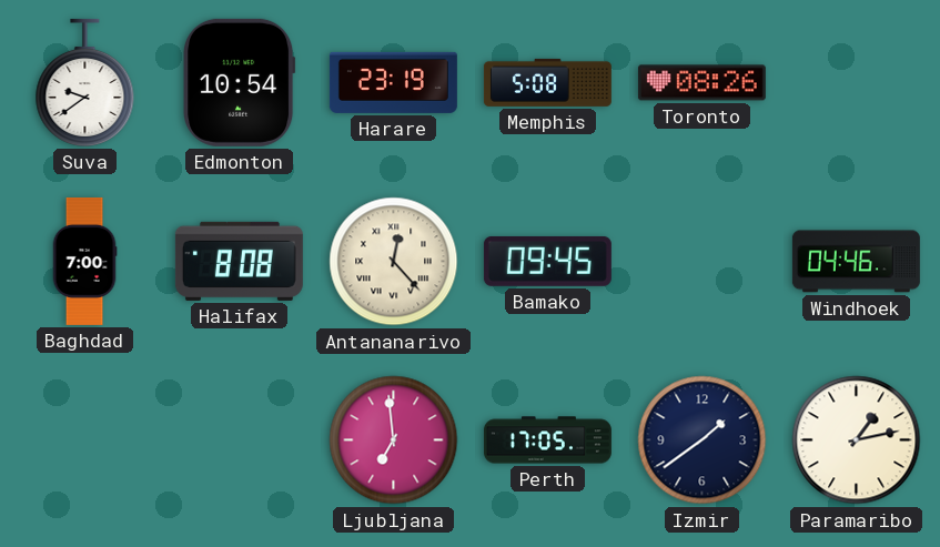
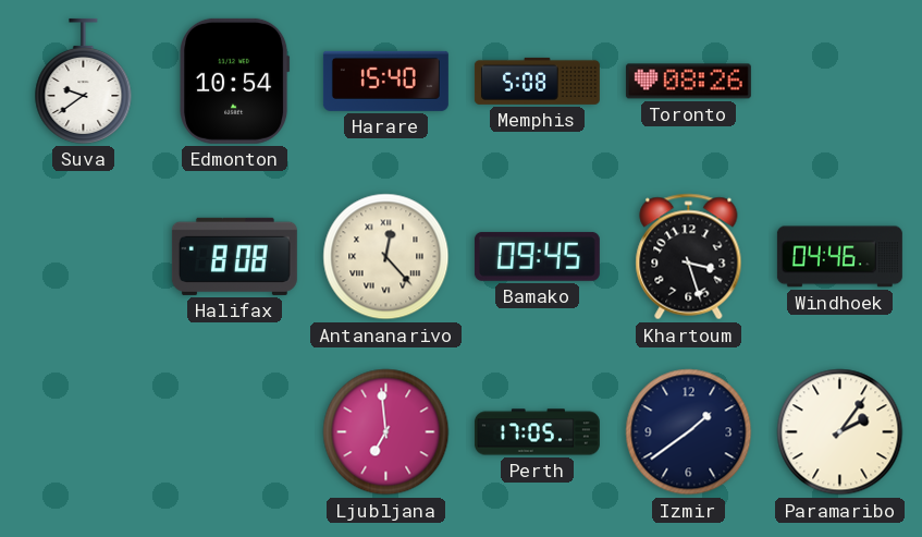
Harare: 23:19 -> 15:40 (385, 81)
Baghdad: 7:00 -> none (84, 261)
Khartoum: none -> 3:27 (689, 257)
Paramaribo: 1:13 -> 2:06 (840, 432)
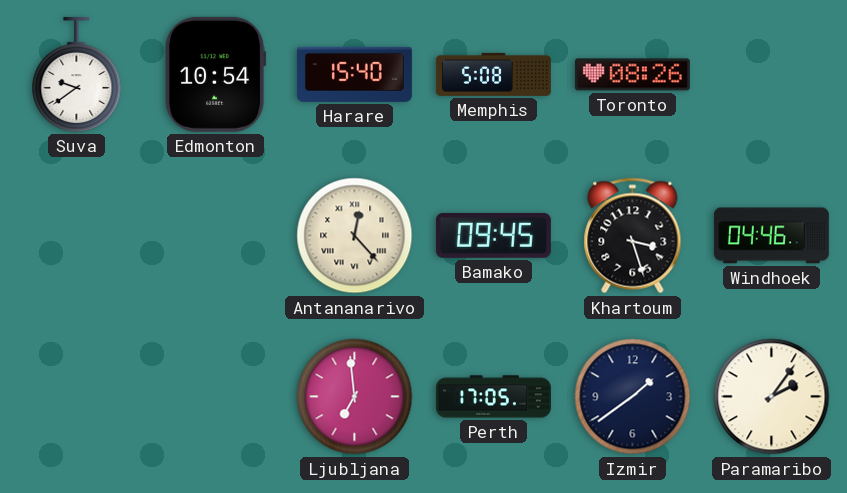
Halifax: 8:08 -> none (234, 256)
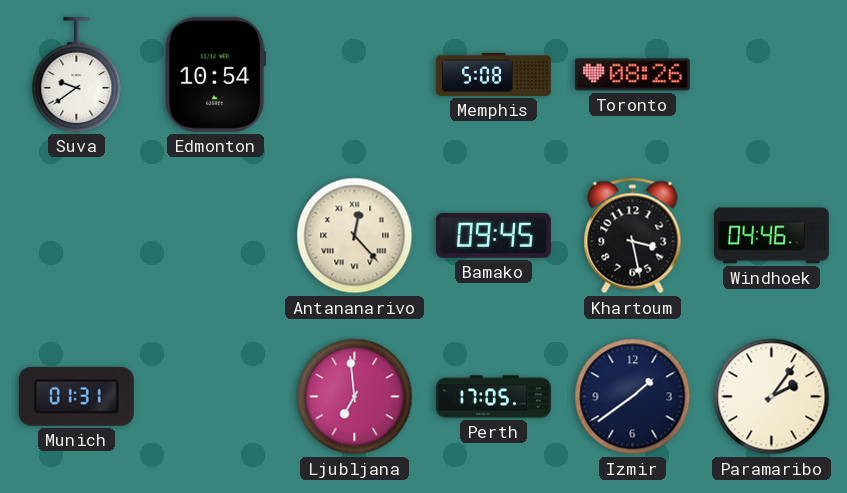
Harare: 15:40 -> none (354, 74)
Khartoum: 3:27 -> 3:28 (633, 236)
Munich: none -> 01:31 (76, 396)
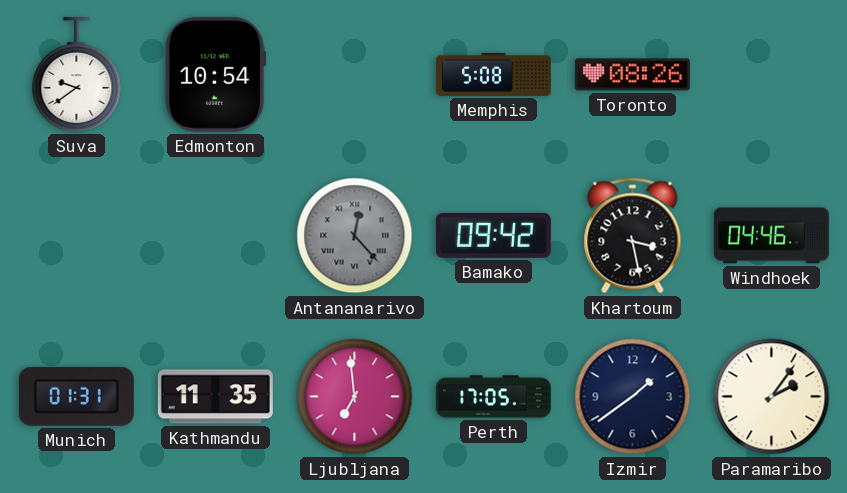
Antananarivo dial: cream -> grey (355, 236)
Bamako: 09:45 -> 09:42 (493, 235)
Kathmandu: none -> 11:35 (215, 397)
